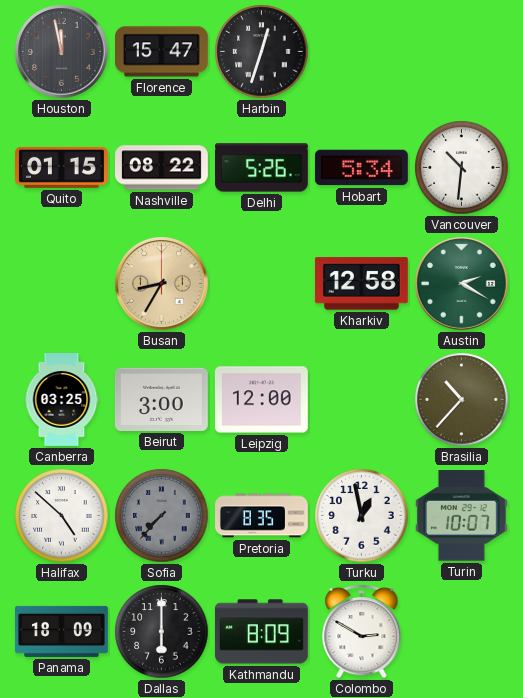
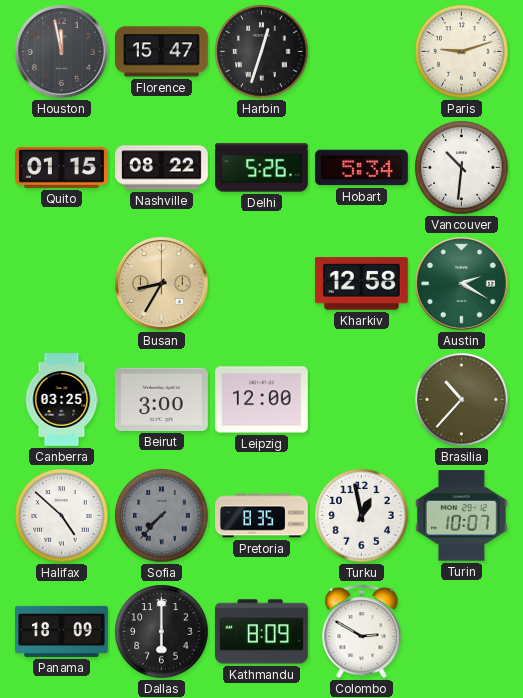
Paris: none -> 9:12 (462, 52)
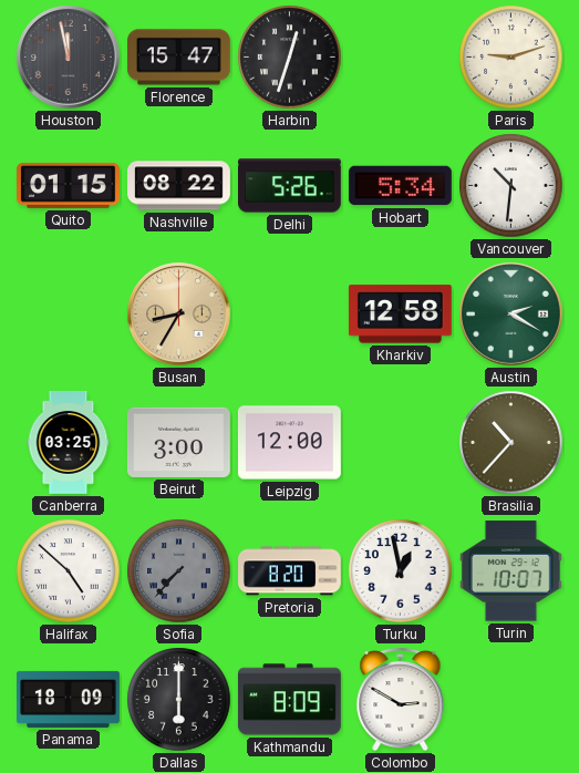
Pretoria: 8:35 -> 8:20 (290, 571)
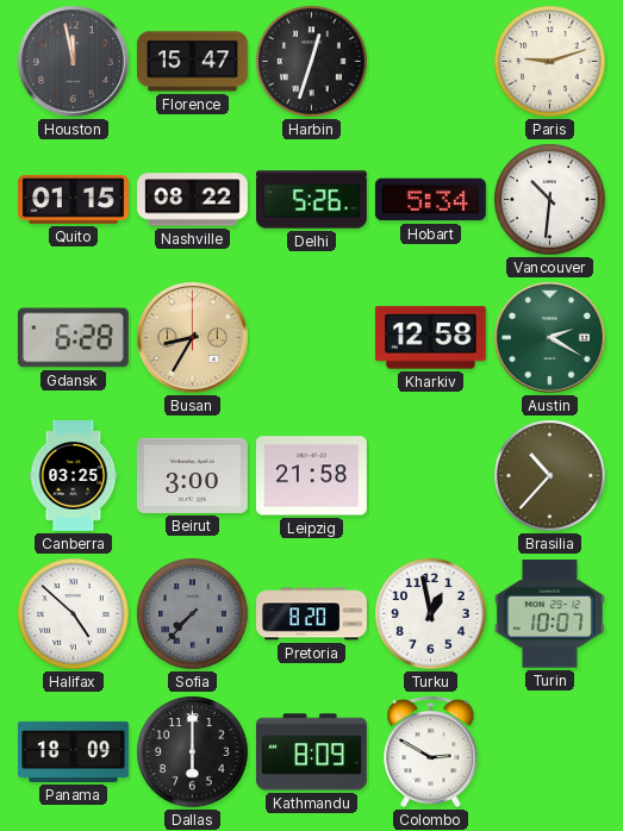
Gdansk: none -> 6:28 (73, 338)
Leipzig: 12:00 -> 21:58 (311, 476)
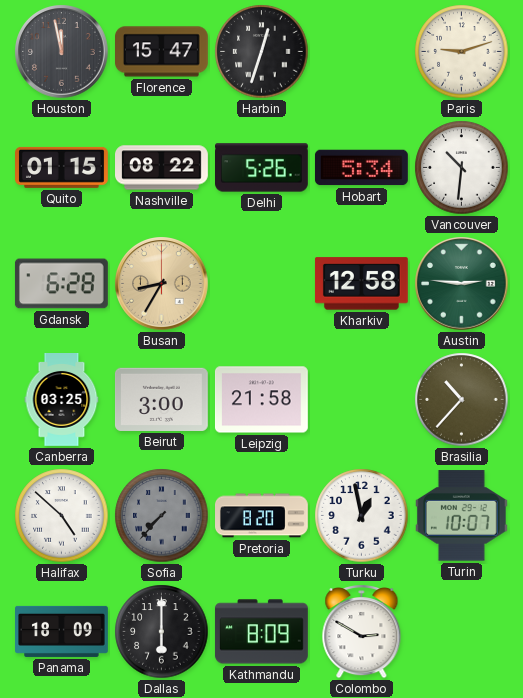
Austin: 2:20 -> 2:46 (462, 284)
